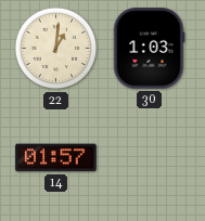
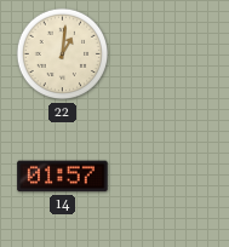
30: 1:03 -> none (149, 49)
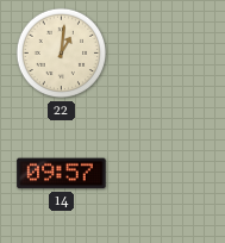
14: 01:57 -> 09:57 (62, 174)
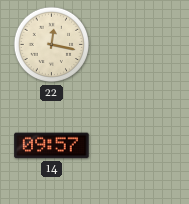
22: 1:01 -> 12:17 (52, 45)
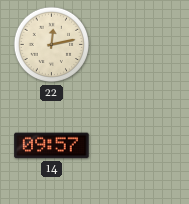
22: 12:17 -> 12:13 (52, 45)
